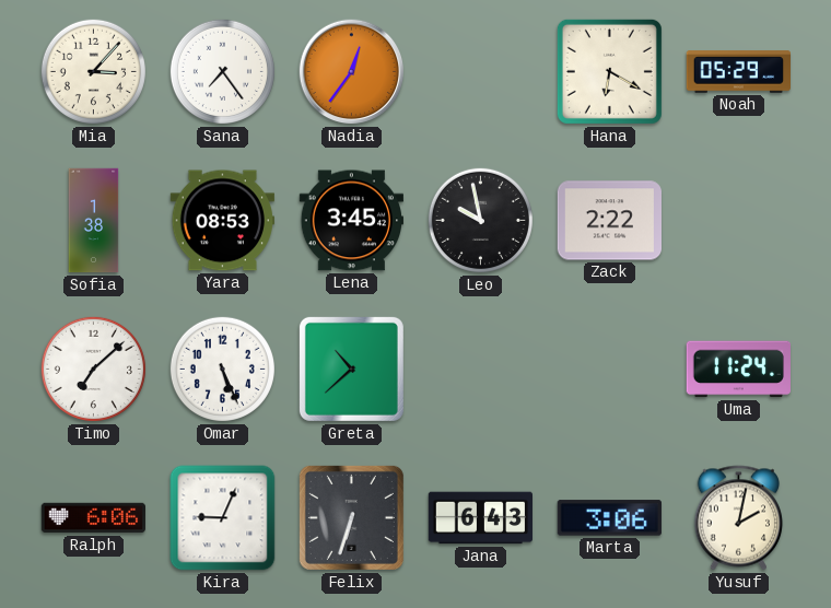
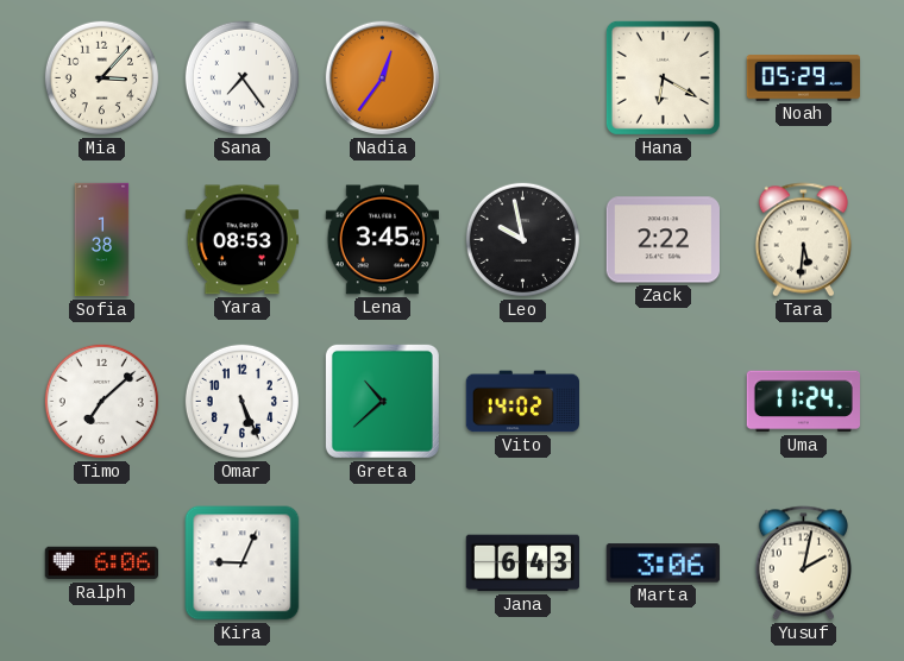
Tara: none -> 5:31 (803, 240)
Vito: none -> 14:02 (522, 402)
Felix: 6:33 -> none (351, 517)
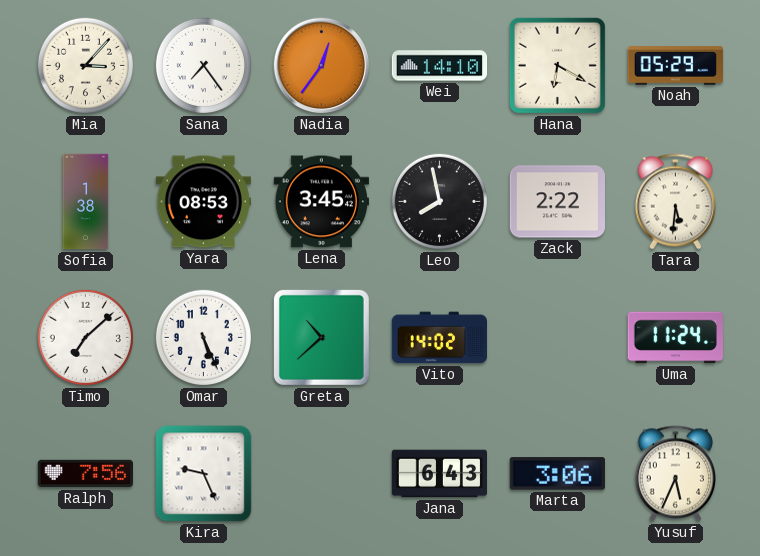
Wei: none -> 14:10 (440, 66)
Leo: 9:58 -> 7:58 (439, 201)
Ralph: 6:06 -> 7:56 (85, 474)
Kira: 9:04 -> 9:26 (204, 474)
Yusuf: 2:02 -> 5:34 (675, 474)
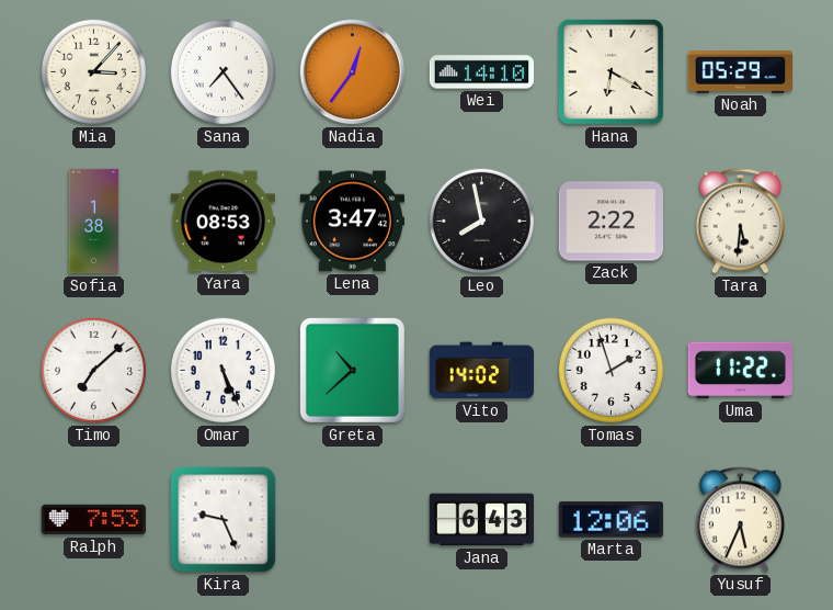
Lena: 3:45 -> 3:47 (352, 222)
Tomas: none -> 1:57 (611, 370)
Uma: 11:24 -> 11:22 (740, 371)
Ralph: 7:56 -> 7:53 (93, 520)
Marta: 3:06 -> 12:06 (611, 520)
